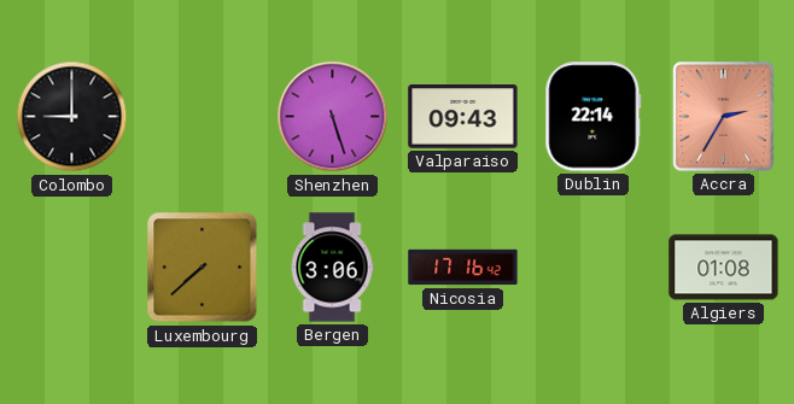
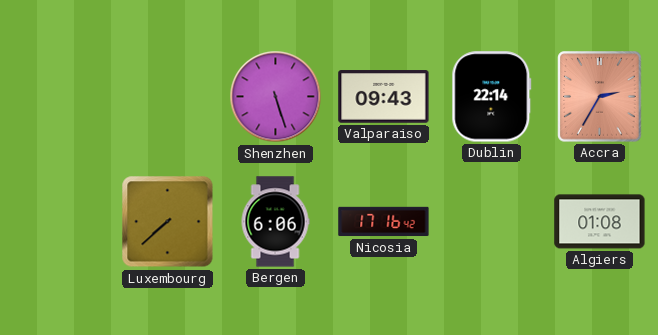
Colombo: 9:00 -> none (72, 117)
Bergen: 3:06 -> 6:06 (275, 222)
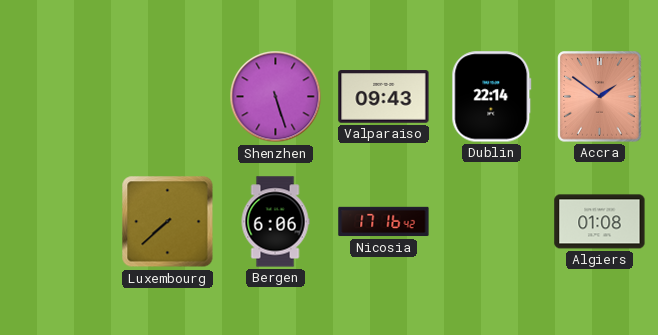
Accra: 2:35 -> 1:51 (600, 97)
